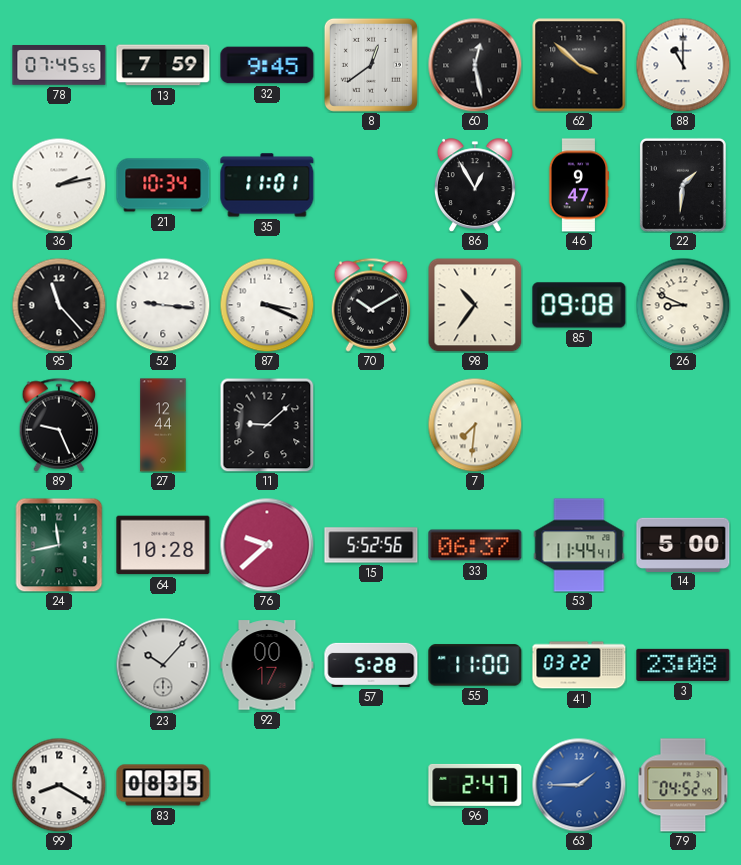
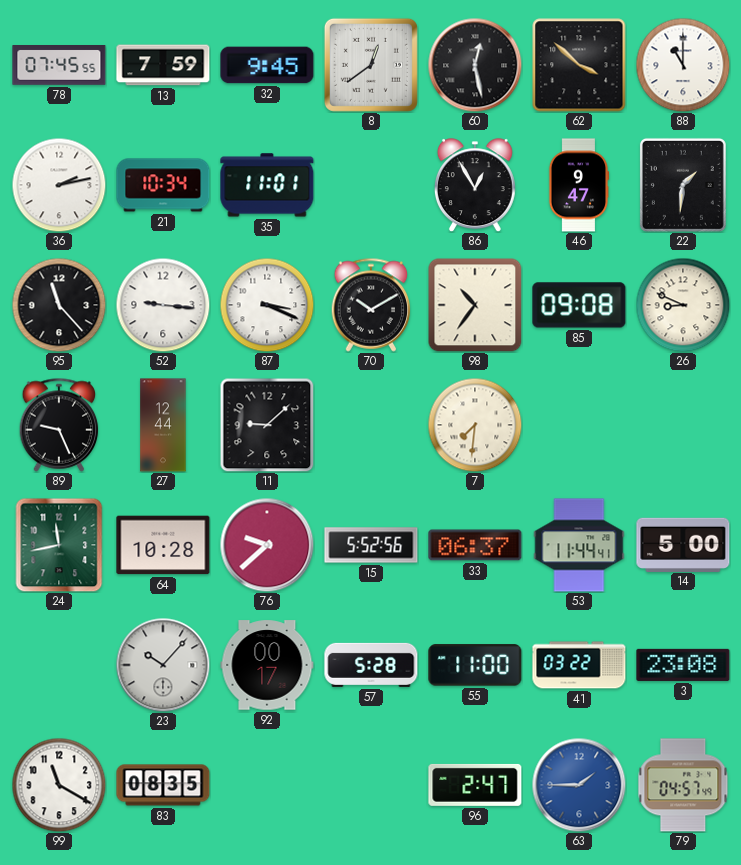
99: 8:20 -> 11:20 (59, 785)
79: 04:52 -> 04:57 (683, 785)
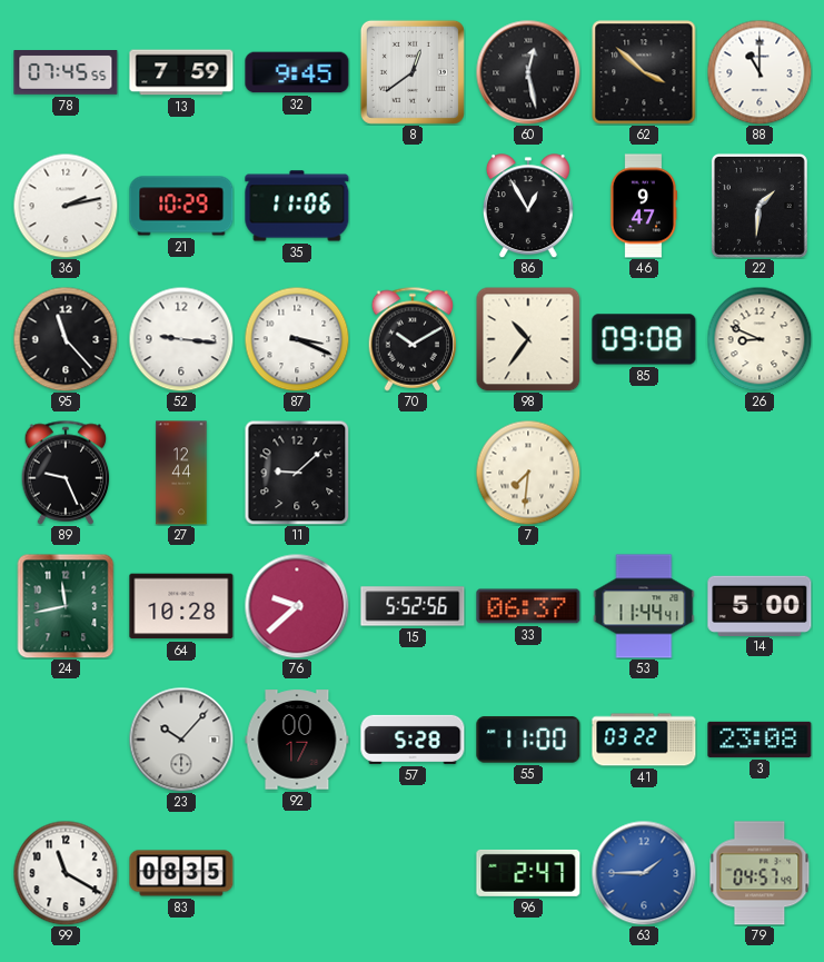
21: 10:34 -> 10:29 (181, 206)
35: 11:01 -> 11:06 (297, 206)
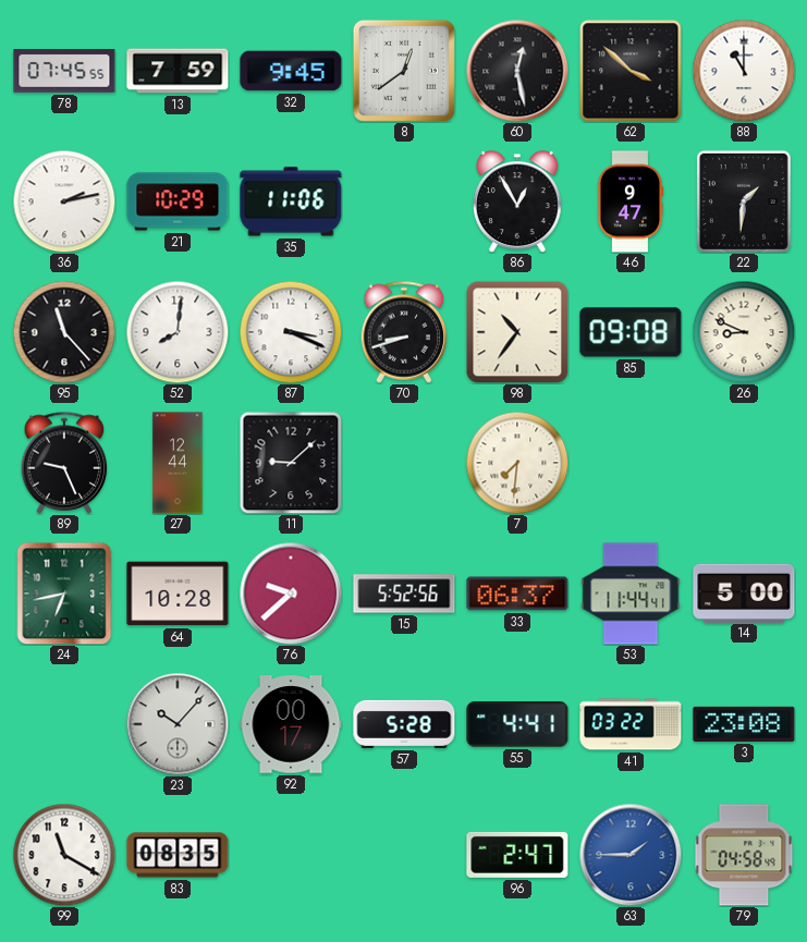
52: 9:16 -> 8:01 (178, 332)
70: 10:10 -> 8:42 (404, 332)
24: 11:43 -> 6:43 (64, 594)
55: 11:00 -> 4:41 (517, 724)
79: 04:57 -> 04:58 (744, 855)
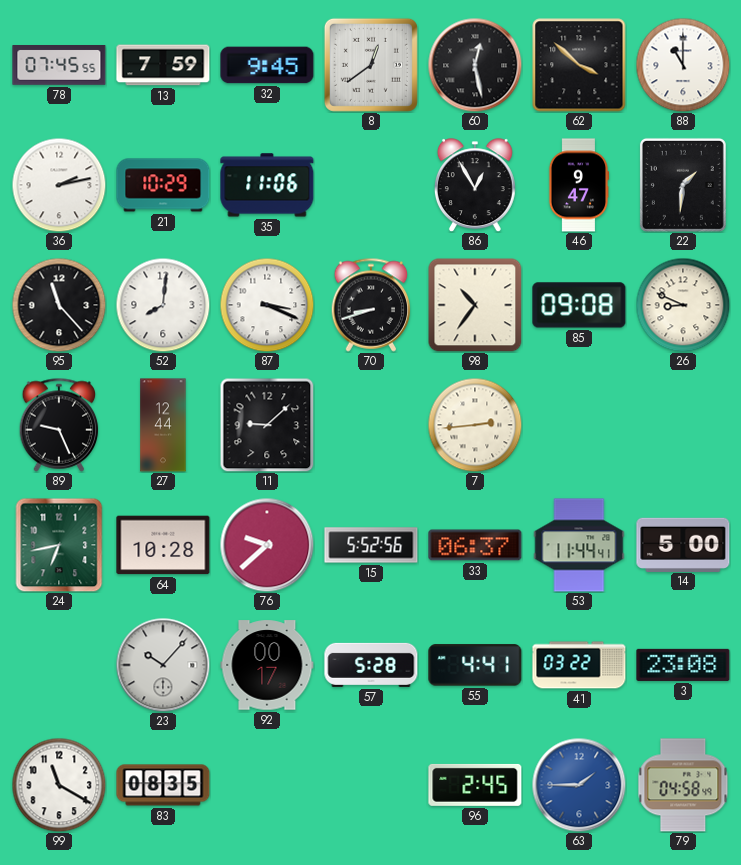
7: 7:31 -> 2:44 (475, 425)
96: 2:47 -> 2:45 (475, 785)
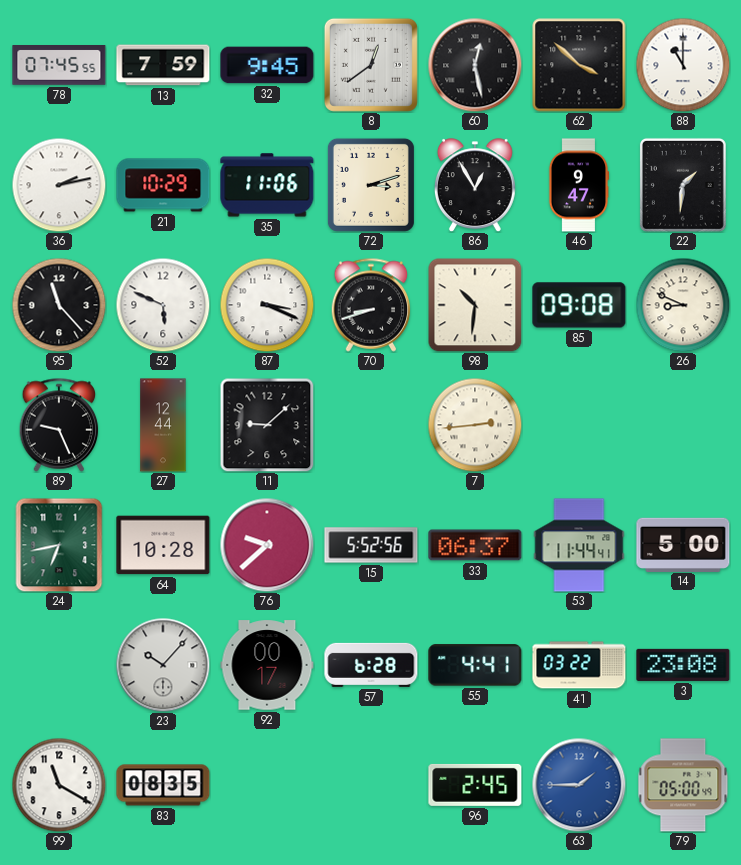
72: none -> 3:12 (371, 185)
52: 8:01 -> 5:49 (163, 305)
98: 10:36 -> 10:31 (475, 305)
57: 5:28 -> 6:28 (371, 665)
79: 04:58 -> 05:00 (683, 785)
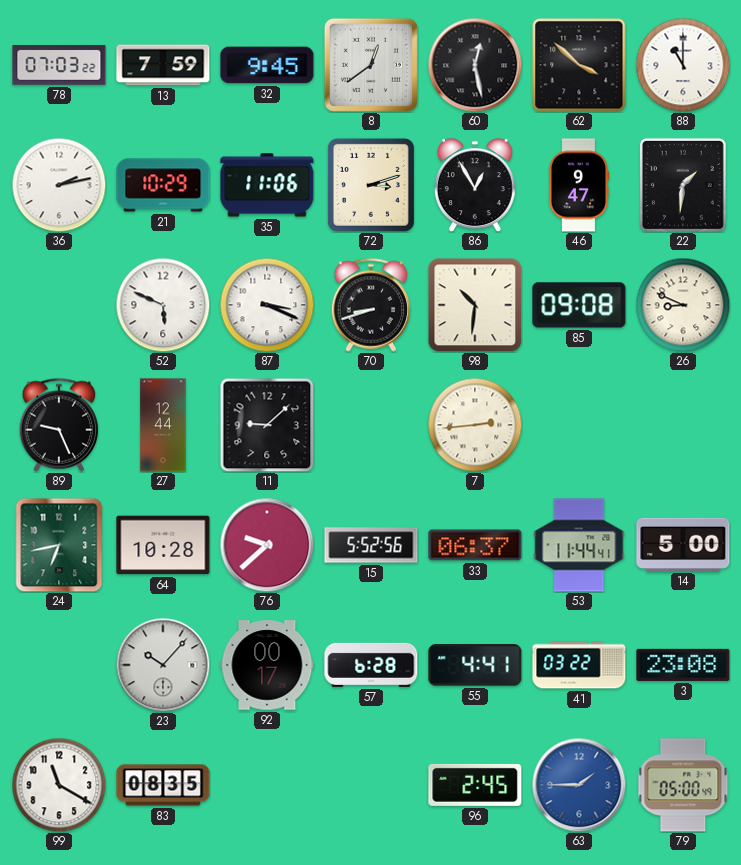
78: 07:45 -> 07:03 (59, 66)
95: 11:23 -> none (59, 305)
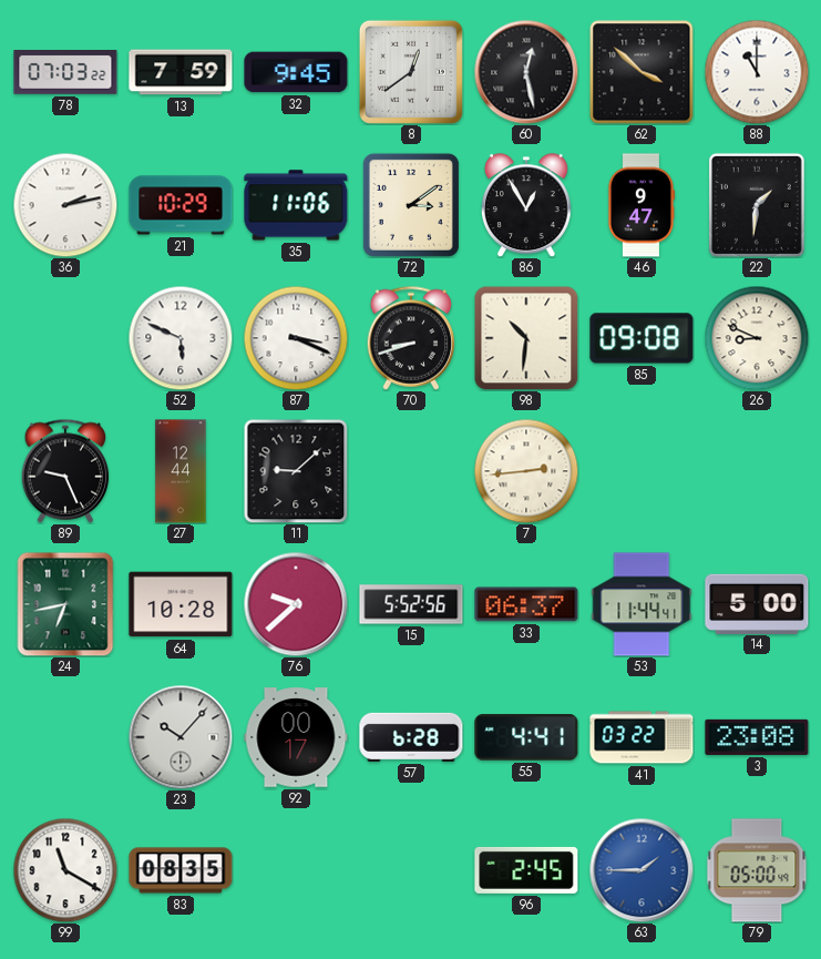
72: 3:12 -> 3:09 (411, 205)
